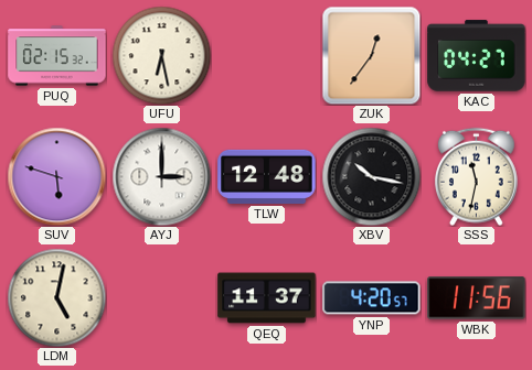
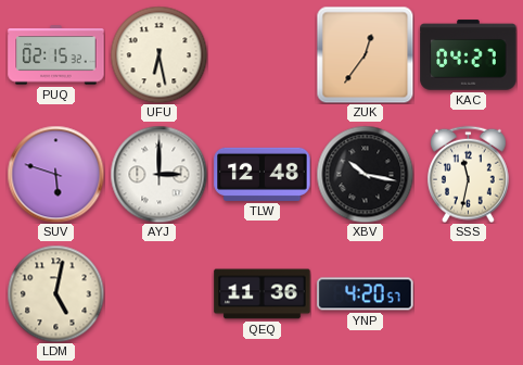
QEQ: 11:37 -> 11:36 (263, 294)
WBK: 11:56 -> none (477, 298)
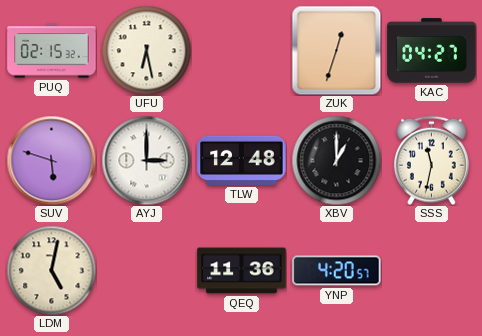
ZUK: 12:36 -> 12:33 (336, 50)
XBV: 10:17 -> 1:00 (336, 160)
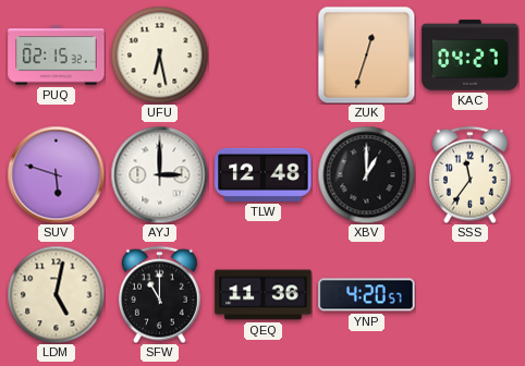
SSS: 11:32 -> 11:36 (469, 174)
SFW: none -> 11:00 (159, 294)
